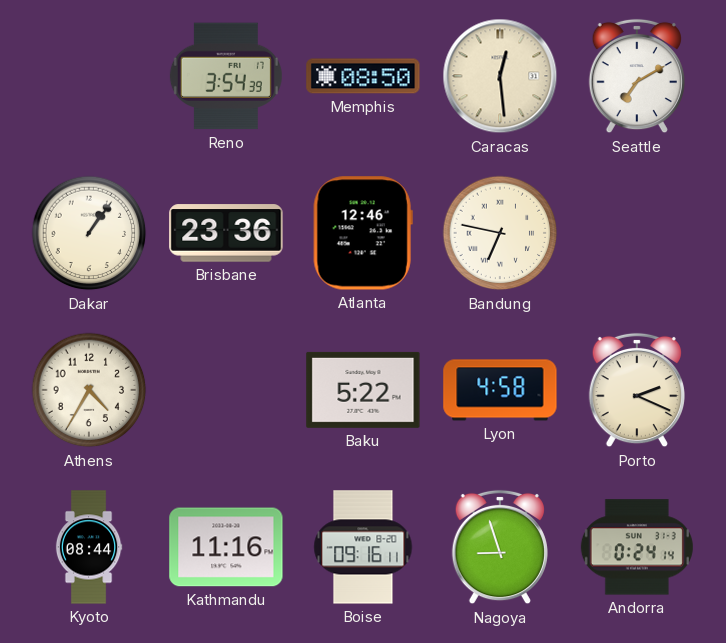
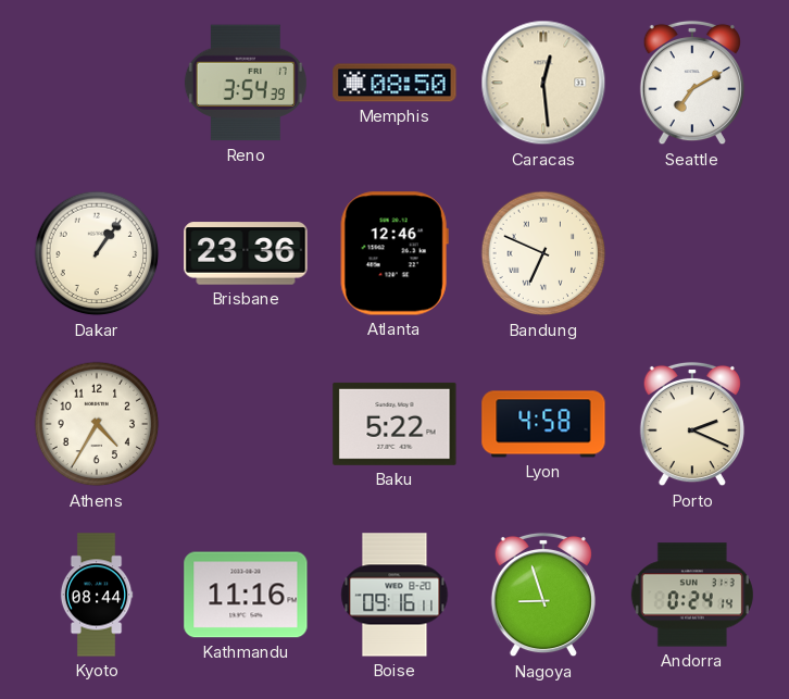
Bandung: 6:47 -> 6:49 (543, 253)
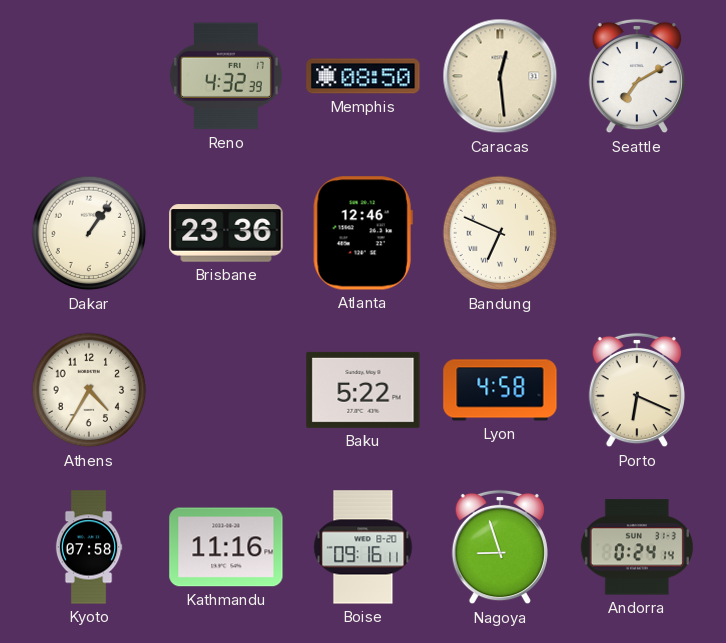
Reno: 3:54 -> 4:32 (226, 76)
Porto: 2:19 -> 6:19 (637, 390)
Kyoto: 08:44 -> 07:58 (89, 547)
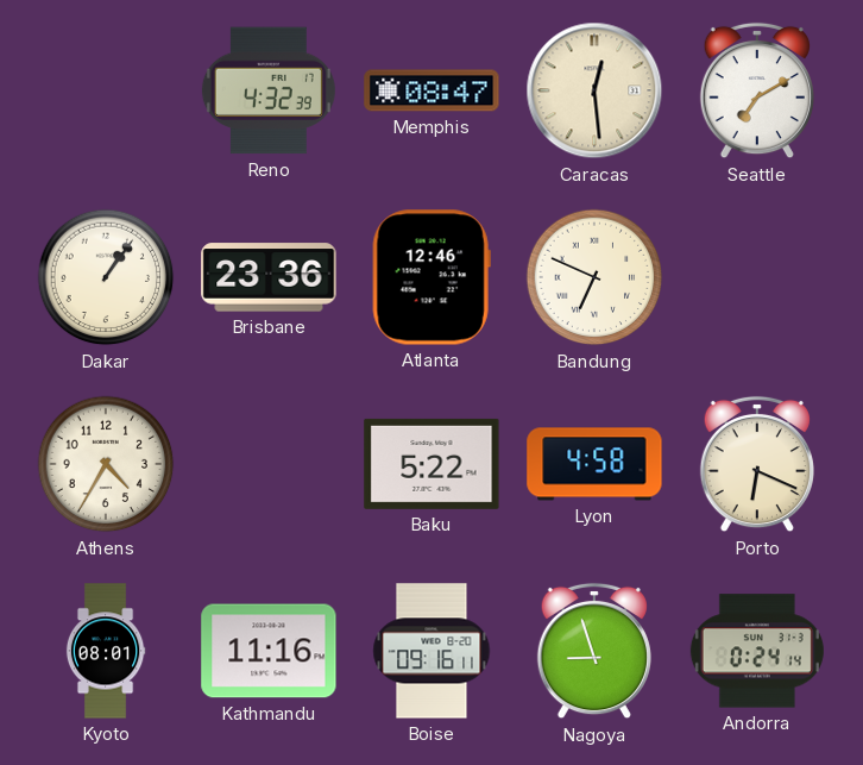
Memphis: 08:50 -> 08:47 (431, 90)
Kyoto: 07:58 -> 08:01 (106, 651)
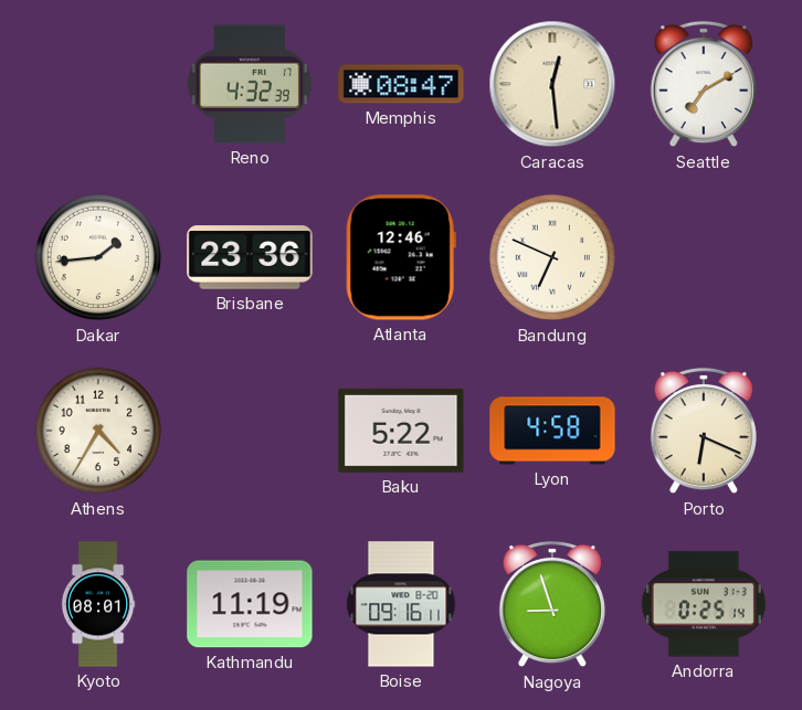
Dakar: 1:06 -> 1:44 (98, 257)
Kathmandu: 11:16 -> 11:19 (250, 604)
Andorra: 0:24 -> 0:25 (704, 604)
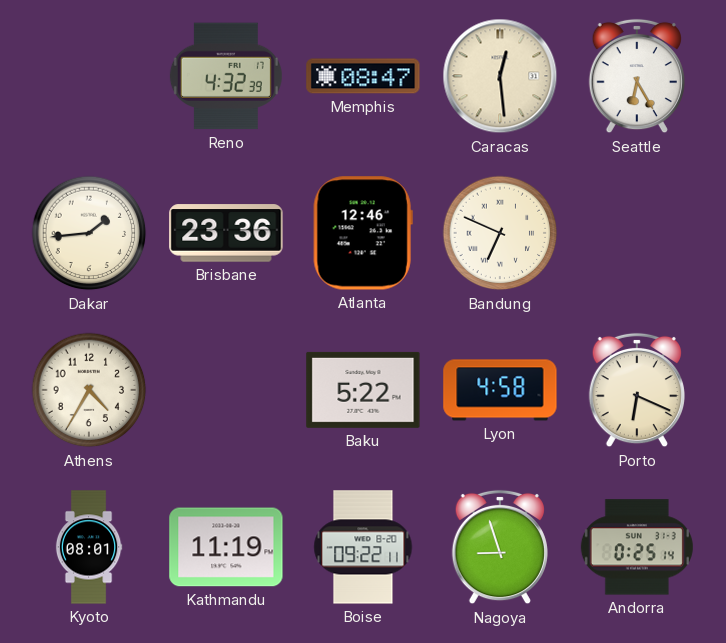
Seattle: 7:10 -> 6:25 (637, 76)
Boise: 09:16 -> 09:22 (363, 547)
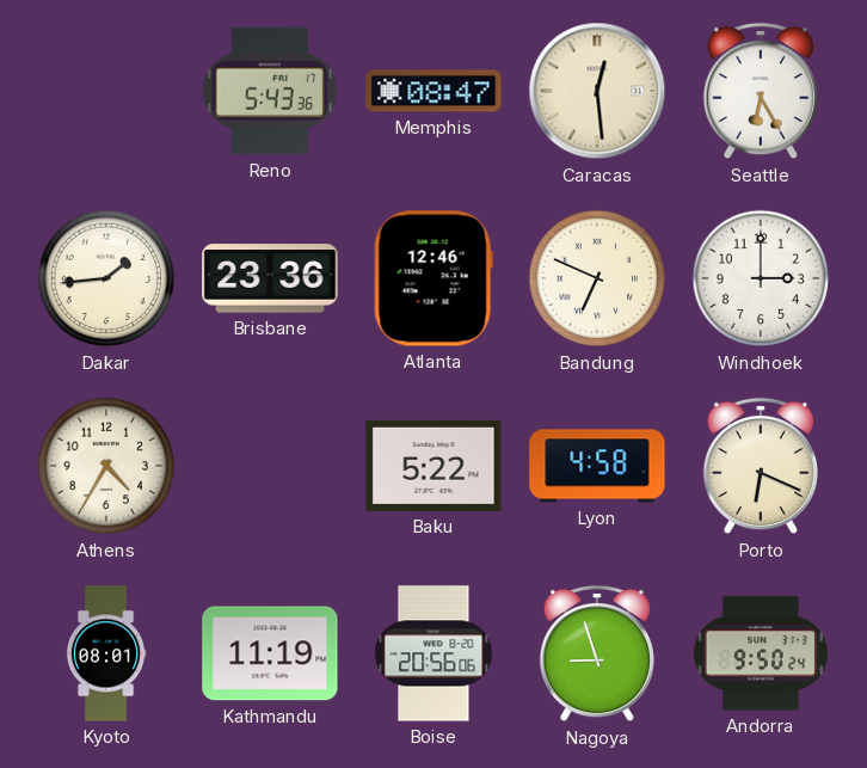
Reno: 4:32 -> 5:43 (270, 91)
Windhoek: none -> 3:00 (761, 278)
Boise: 09:22 -> 20:56 (433, 653)
Andorra: 0:25 -> 9:50 (761, 653)
